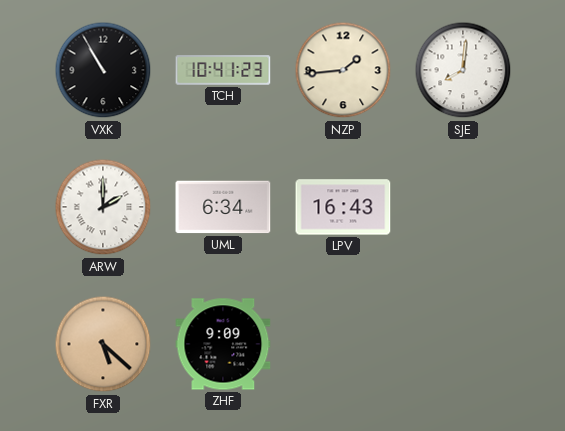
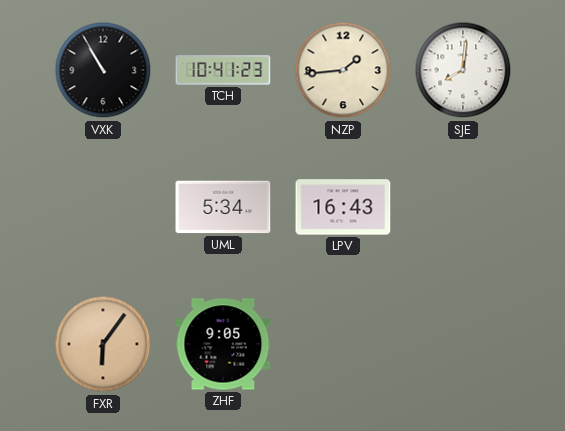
ARW: 2:00 -> none (103, 207)
UML: 6:34 -> 5:34 (223, 207)
FXR: 5:22 -> 6:06 (103, 344)
ZHF: 9:09 -> 9:05 (223, 344)
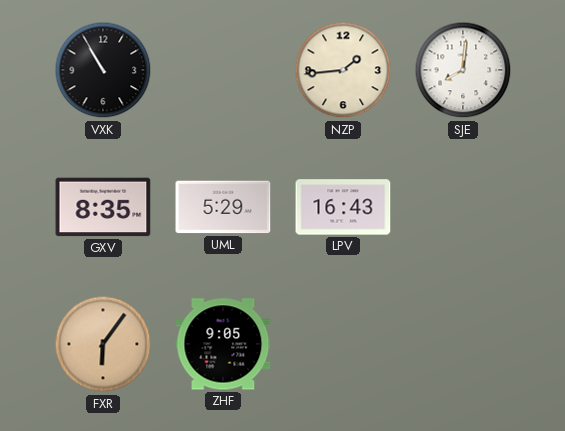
TCH: 10:41 -> none (223, 70)
GXV: none -> 8:35 (103, 207)
UML: 5:34 -> 5:29 (223, 207)
